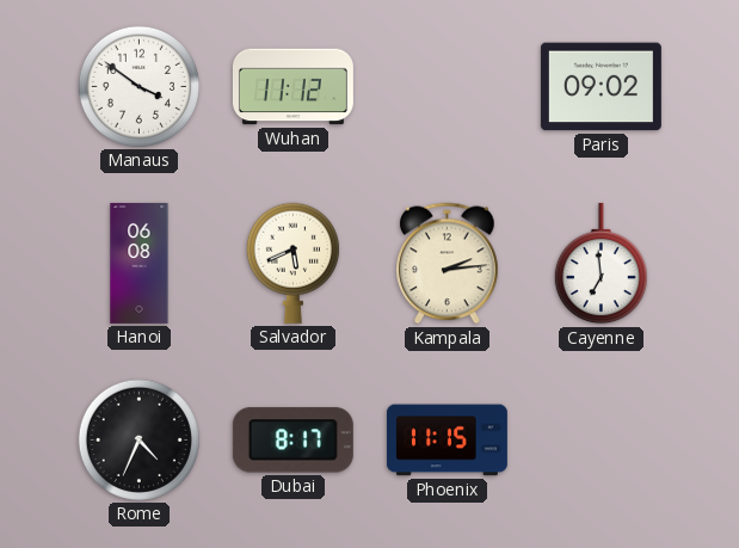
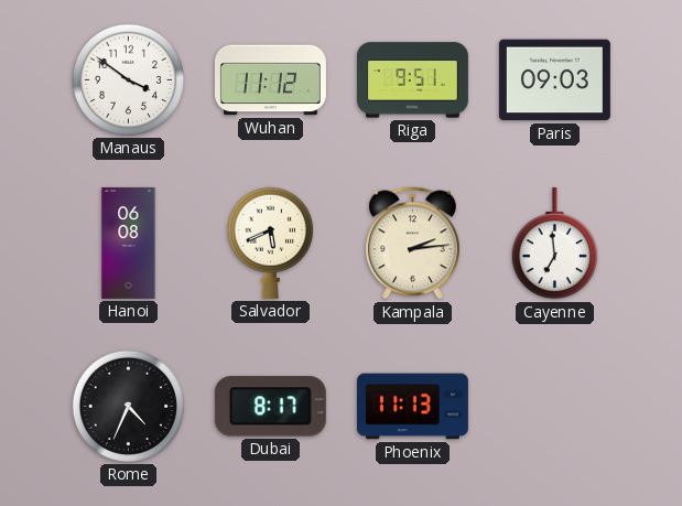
Riga: none -> 9:51 (412, 80)
Paris: 09:02 -> 09:03 (554, 80)
Phoenix: 11:15 -> 11:13 (412, 407)
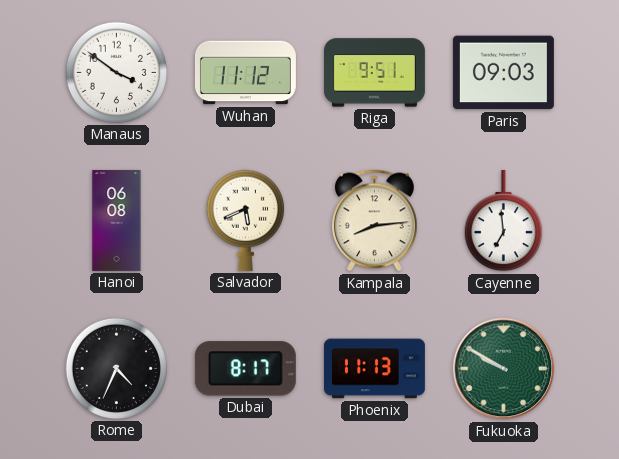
Kampala: 2:14 -> 8:14 (375, 221)
Fukuoka: none -> 9:50 (504, 369)
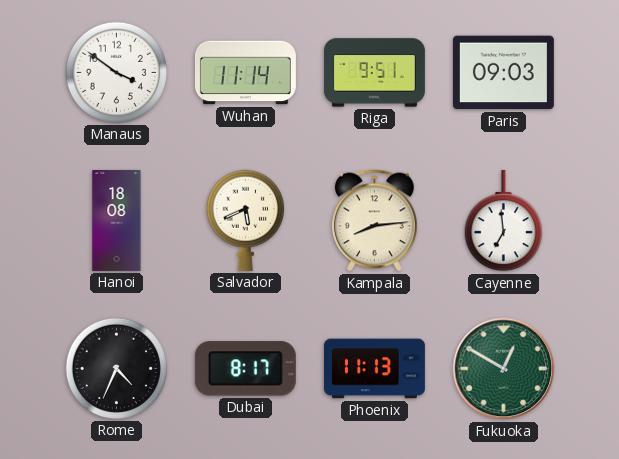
Wuhan: 11:12 -> 11:14 (245, 73)
Hanoi: 06:08 -> 18:08 (117, 220)
Fukuoka: 9:50 -> 12:50 (504, 369)
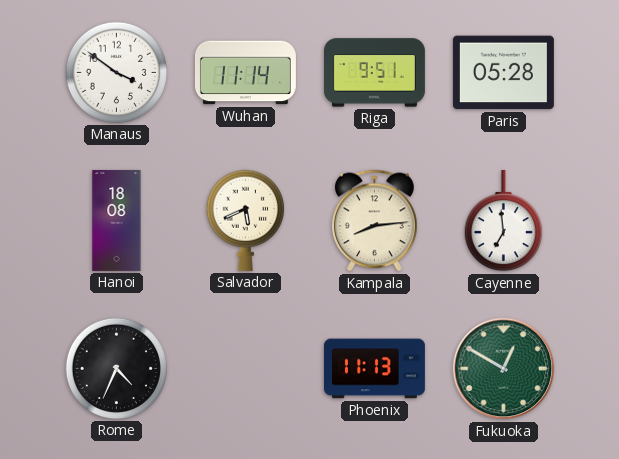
Paris: 09:03 -> 05:28 (503, 73)
Dubai: 8:17 -> none (245, 369)
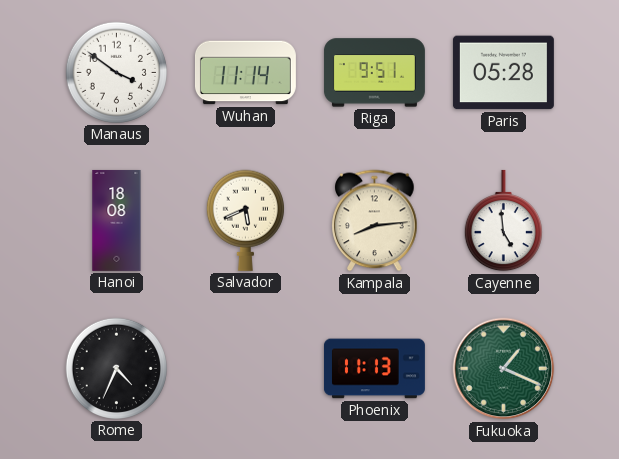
Cayenne: 6:59 -> 4:59 (503, 221)
Fukuoka: 12:50 -> 1:19 (504, 369)
